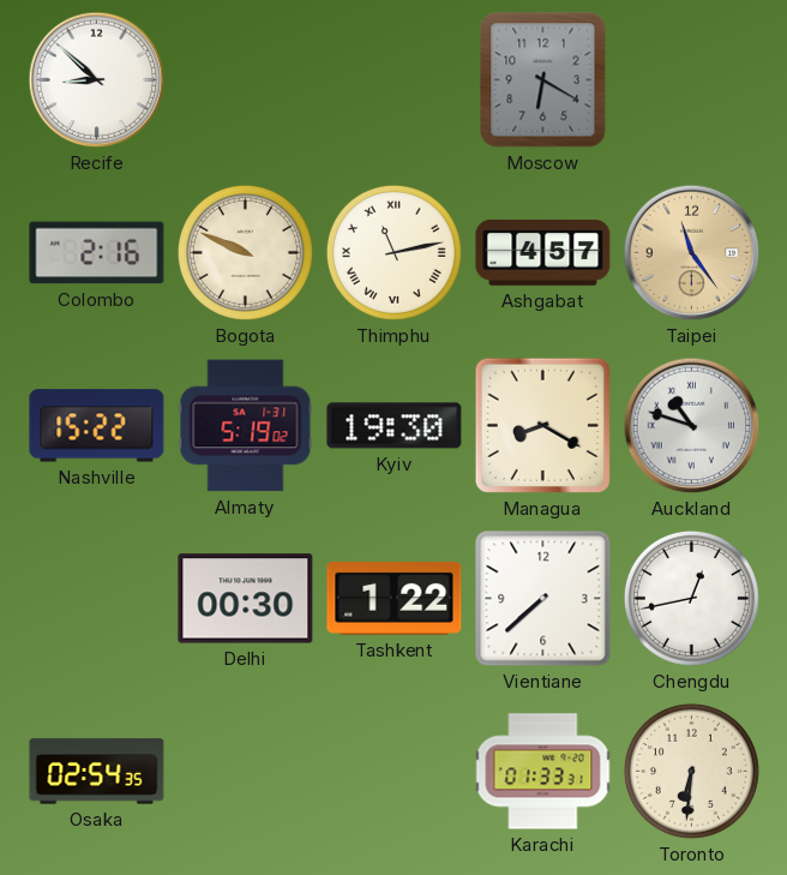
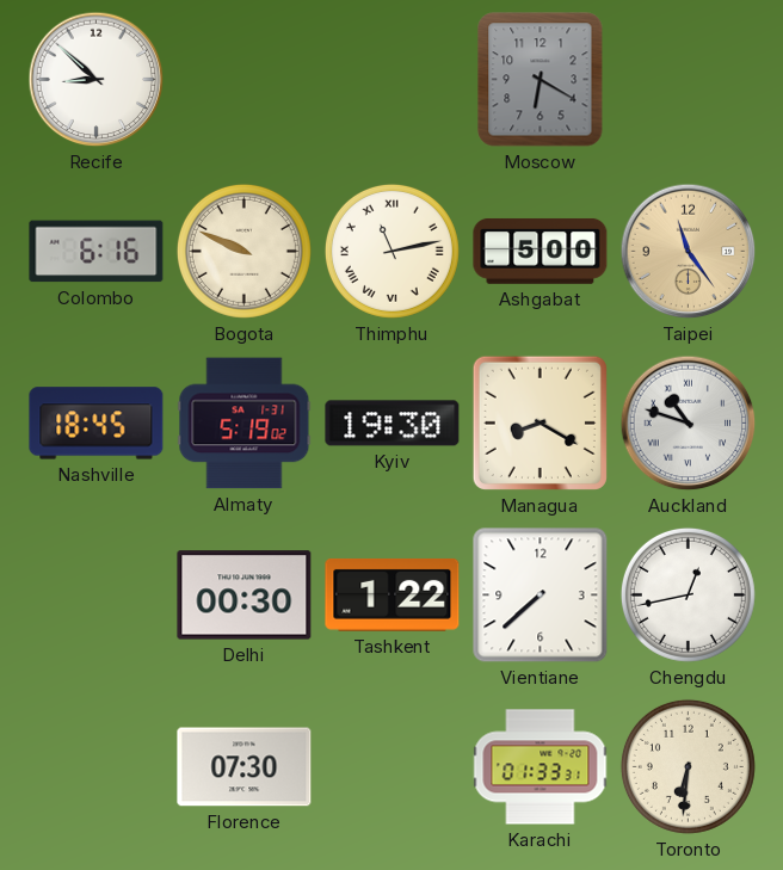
Colombo: 2:16 -> 6:16 (97, 252)
Ashgabat: 4:57 -> 5:00 (541, 252)
Nashville: 15:22 -> 18:45 (97, 424)
Osaka: 02:54 -> none (97, 772)
Florence: none -> 07:30 (245, 767)
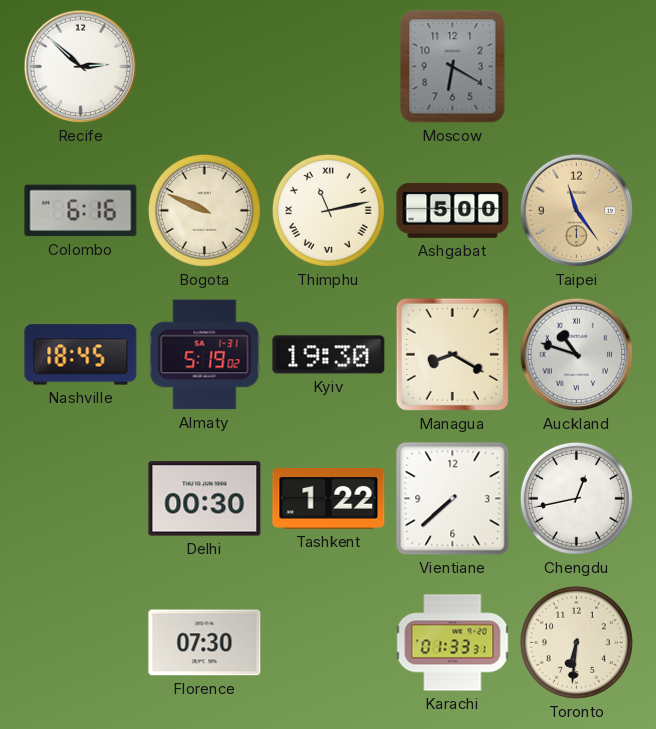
Recife: 8:52 -> 2:52 (81, 67)
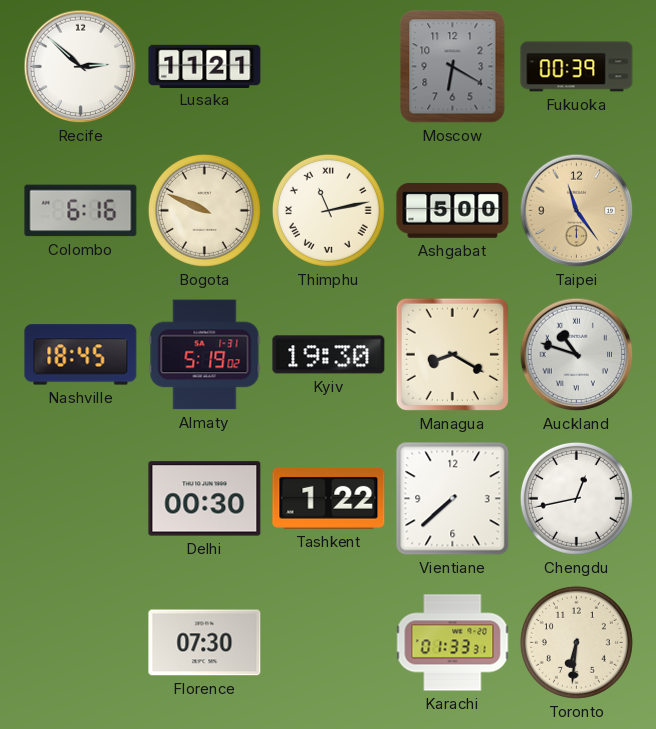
Lusaka: none -> 11:21 (205, 66)
Fukuoka: none -> 00:39 (577, 67)
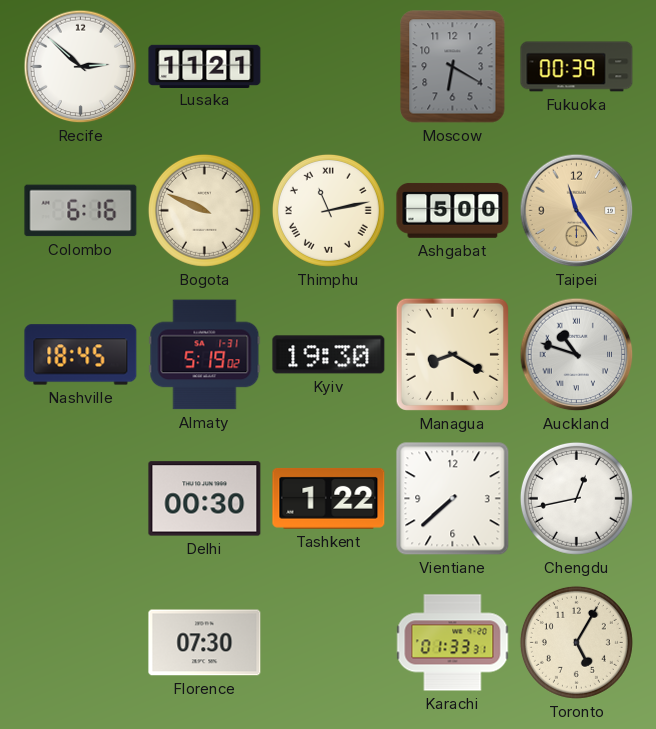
Toronto: 6:31 -> 5:05 (576, 642)
